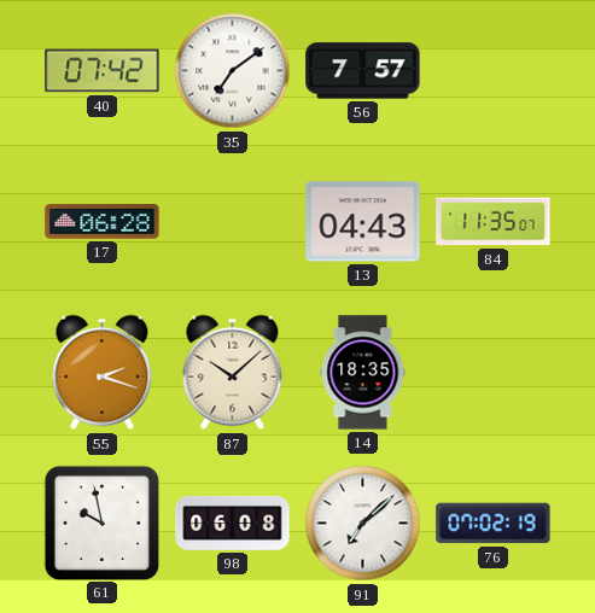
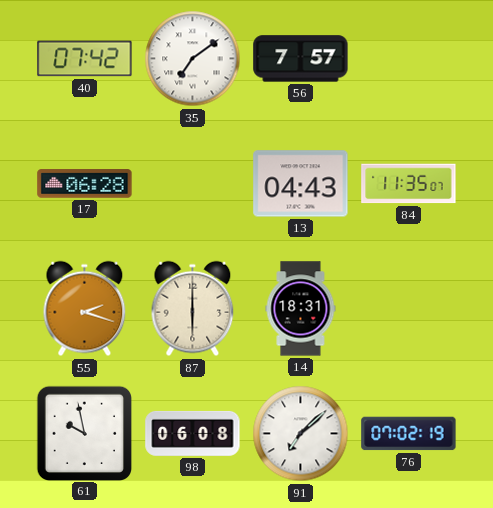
87: 10:08 -> 6:00 (193, 309)
14: 18:35 -> 18:31 (301, 309)
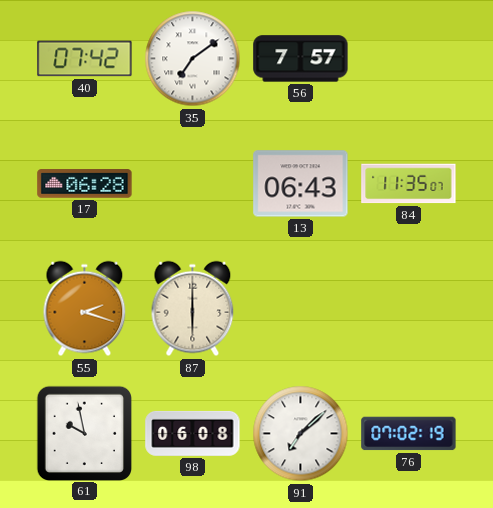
13: 04:43 -> 06:43 (301, 184)
14: 18:31 -> none (301, 309)
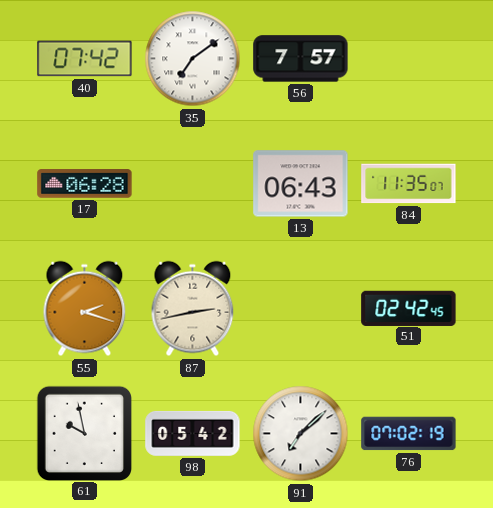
87: 6:00 -> 2:43 (193, 309)
51: none -> 02:42 (409, 308)
98: 06:08 -> 05:42 (193, 433)
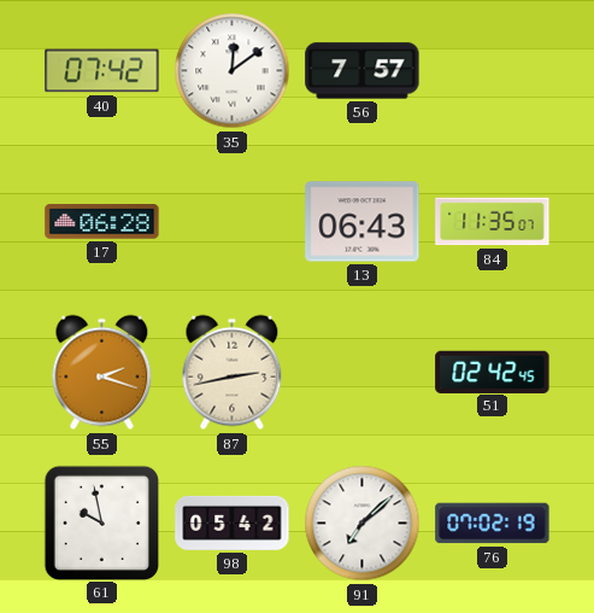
35: 7:09 -> 12:09 (233, 71)
